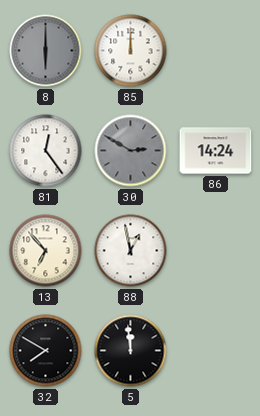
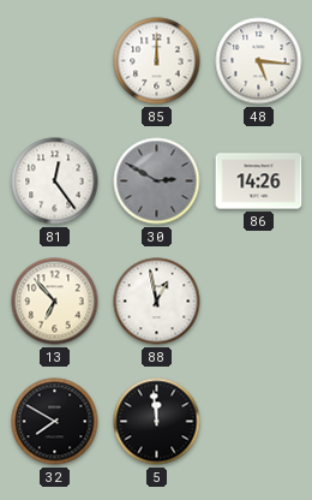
8: 6:00 -> none (46, 51)
48: none -> 5:16 (259, 61)
86: 14:24 -> 14:26 (259, 181)
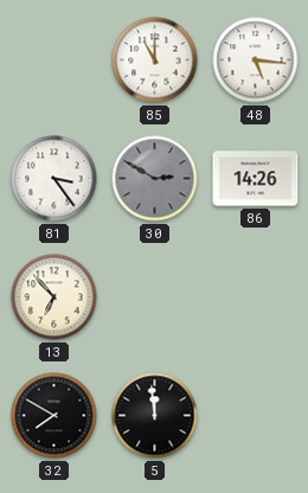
85: 12:00 -> 11:00 (155, 60)
81: 12:24 -> 3:24 (54, 179)
88: 12:58 -> none (157, 302)
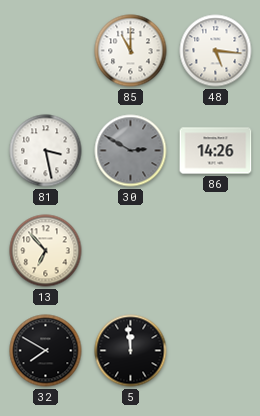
81: 3:24 -> 3:28 (46, 151)
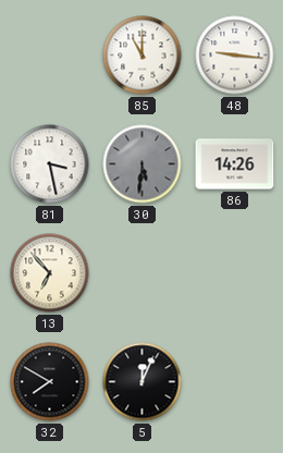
48: 5:16 -> 9:16 (235, 56)
30: 2:50 -> 5:31 (143, 164)
5: 11:59 -> 12:04 (143, 382)
